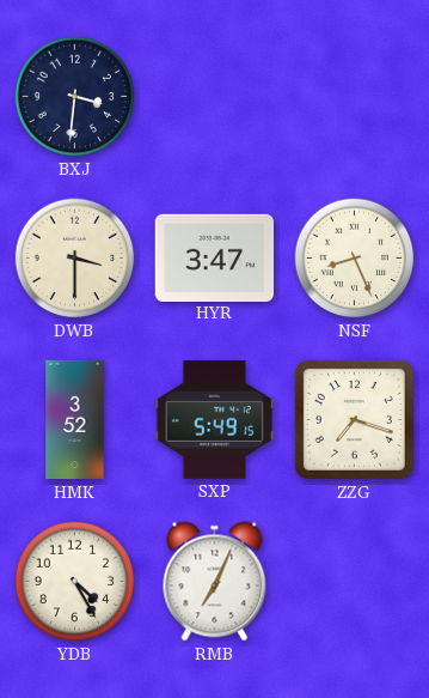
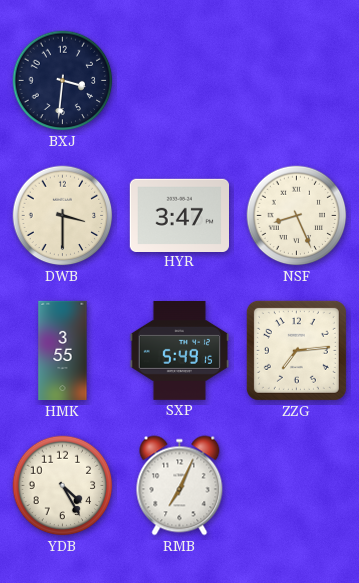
HMK: 3:52 -> 3:55 (63, 351)
ZZG: 7:18 -> 7:14 (296, 350)
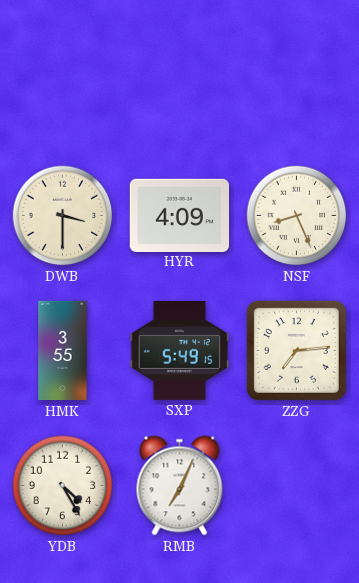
BXJ: 3:31 -> none (63, 81)
HYR: 3:47 -> 4:09 (179, 215)
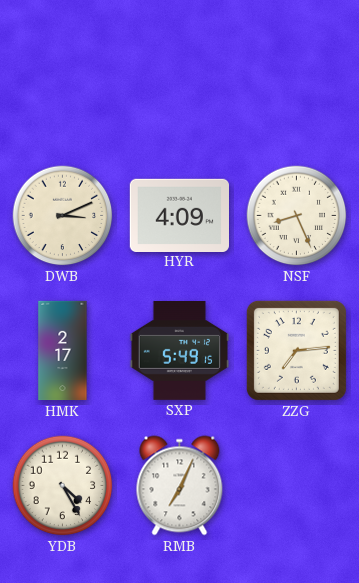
DWB: 3:30 -> 3:11 (63, 216)
HMK: 3:55 -> 2:17 (63, 351)
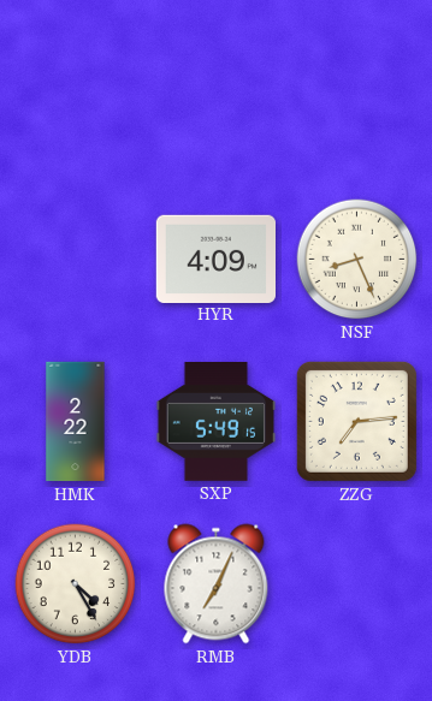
DWB: 3:11 -> none (63, 216)
HMK: 2:17 -> 2:22 (76, 422)
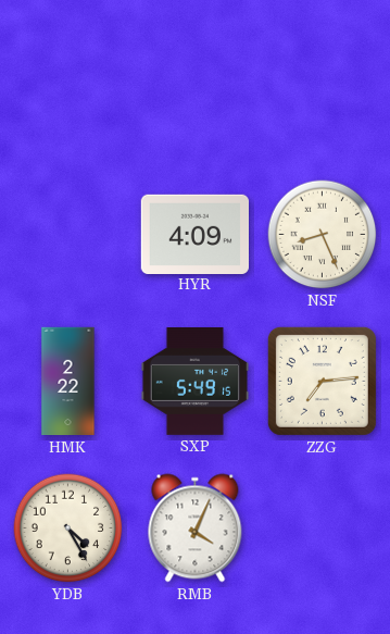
RMB: 7:04 -> 4:04 (196, 529)
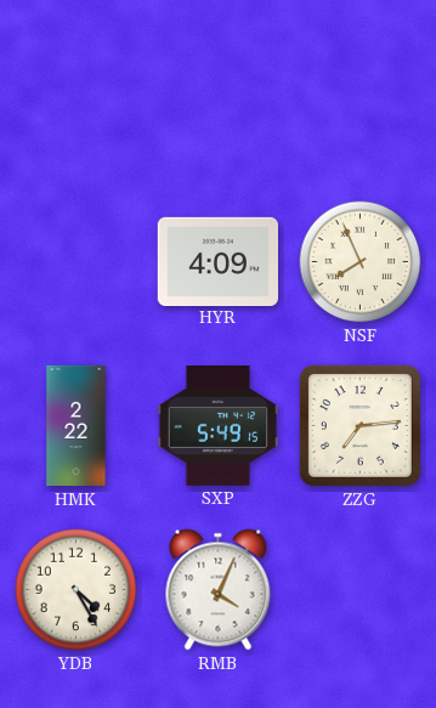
NSF: 8:26 -> 7:56 (361, 262)
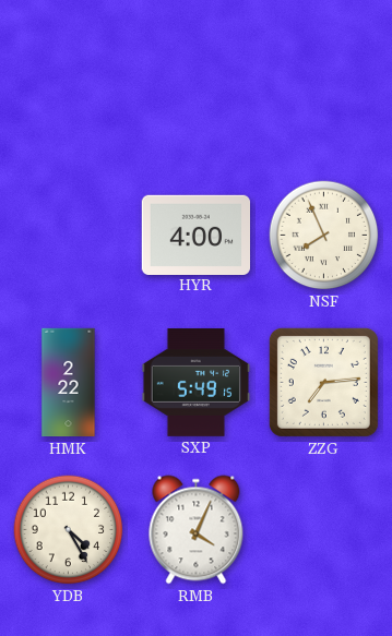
HYR: 4:09 -> 4:00 (195, 235)
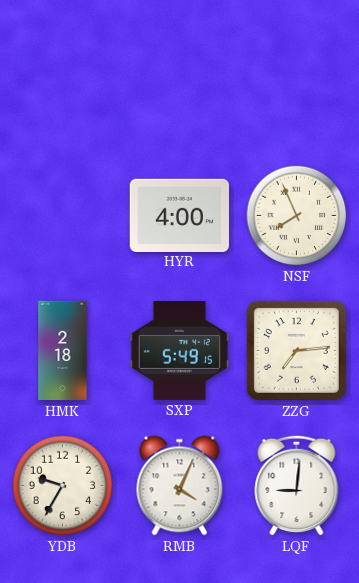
HMK: 2:22 -> 2:18 (63, 351)
YDB: 4:25 -> 9:35 (63, 486)
LQF: none -> 9:01 (297, 485)
